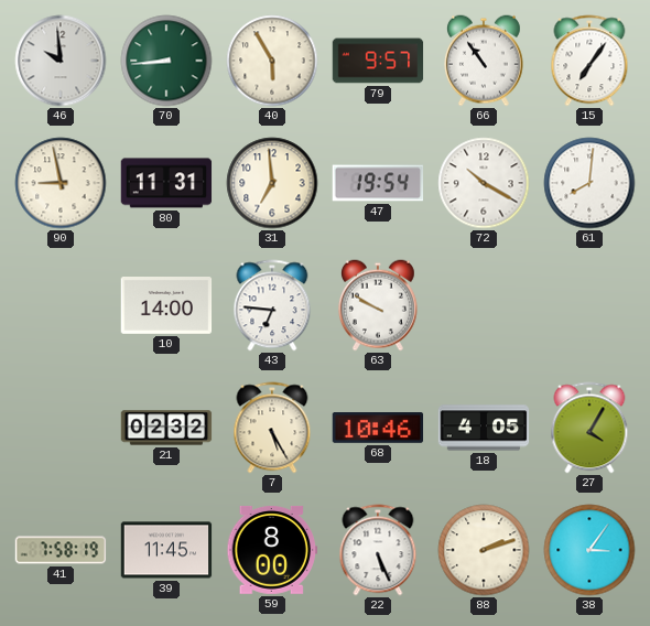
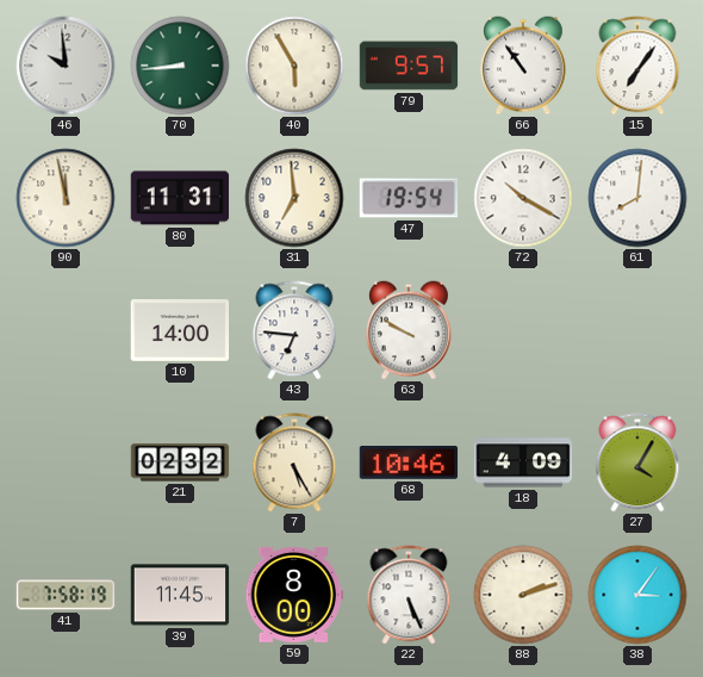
90: 8:58 -> 11:58 (66, 198)
18: 4:05 -> 4:09 (523, 462)
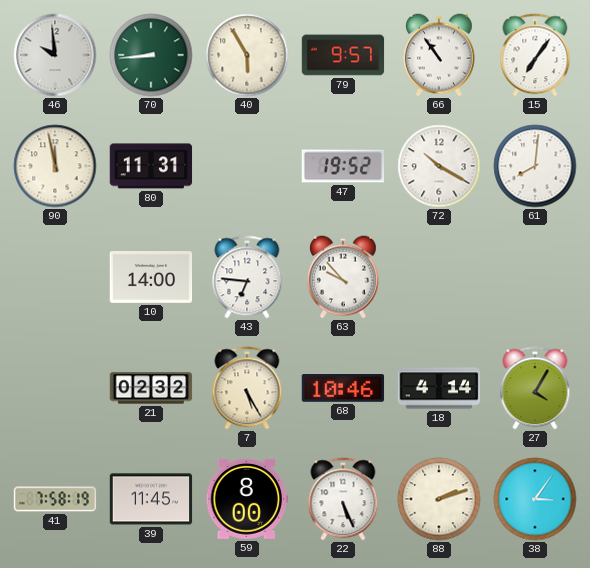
31: 6:59 -> none (294, 198)
47: 19:54 -> 19:52 (343, 166)
63: 9:50 -> 9:53 (343, 277)
18: 4:09 -> 4:14 (439, 388)
